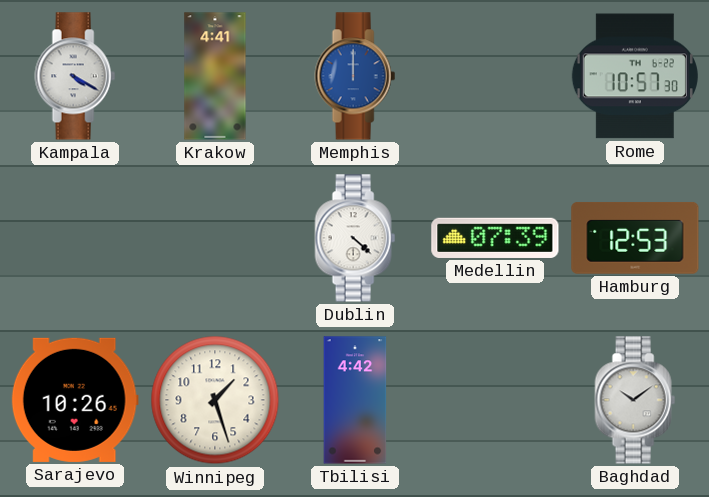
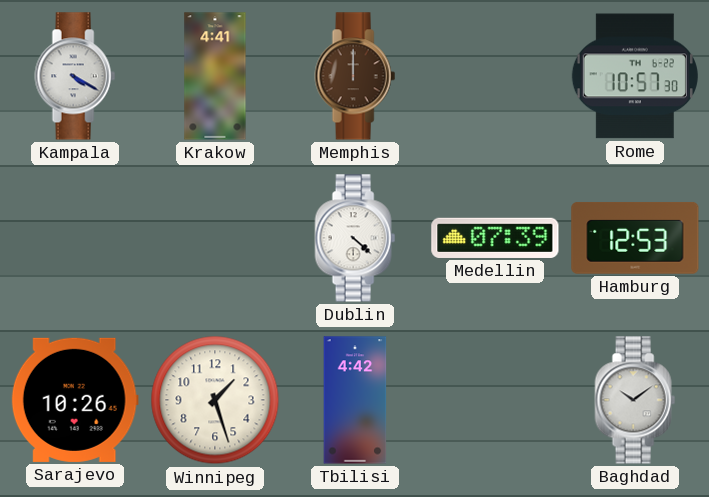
Memphis dial: blue -> brown (355, 76)
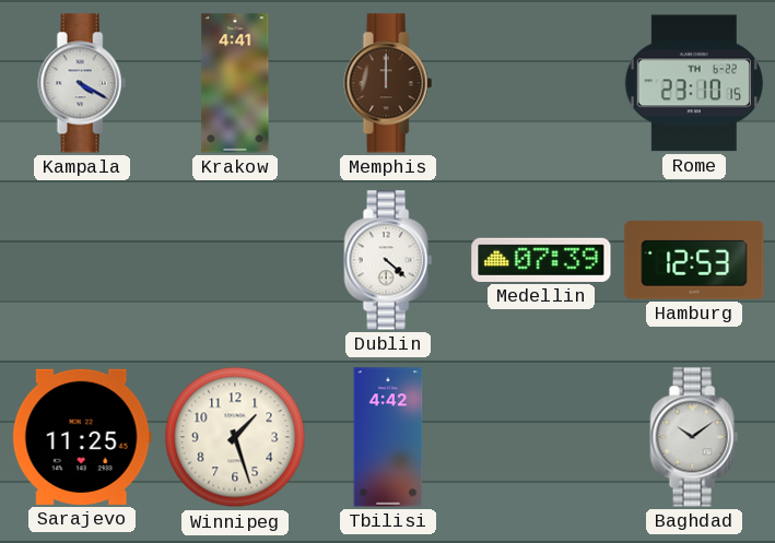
Rome: 10:57 -> 23:10 (694, 83)
Sarajevo: 10:26 -> 11:25 (82, 437)
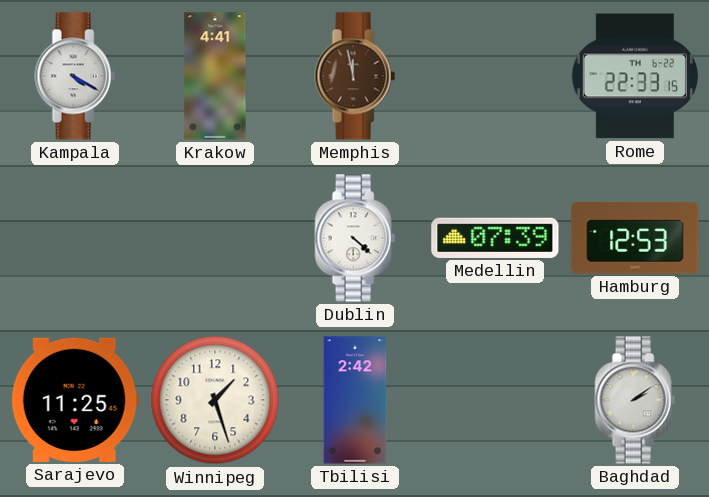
Memphis: 12:00 -> 11:58 (355, 76)
Rome: 23:10 -> 22:33 (635, 76)
Tbilisi: 4:42 -> 2:42 (355, 400)
Baghdad: 10:09 -> 2:09 (635, 400)
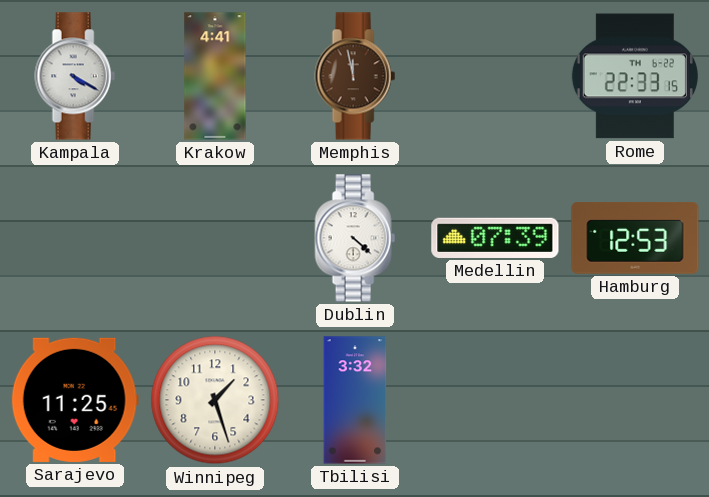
Tbilisi: 2:42 -> 3:32 (355, 400)
Baghdad: 2:09 -> none (635, 400)
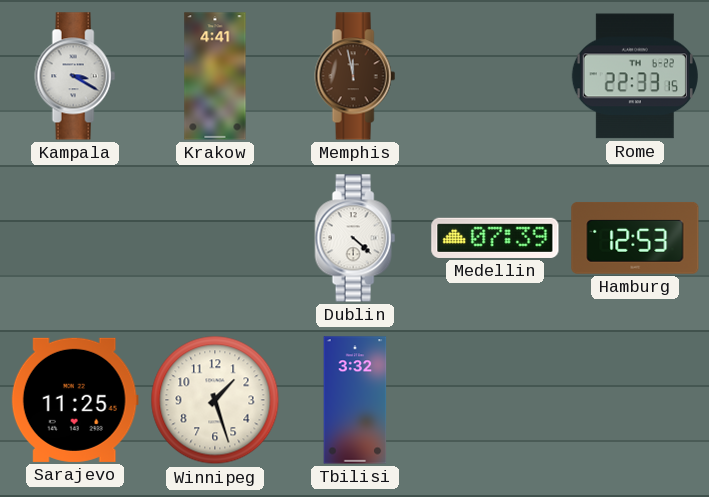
Kampala: 4:20 -> 3:20 (75, 76)
